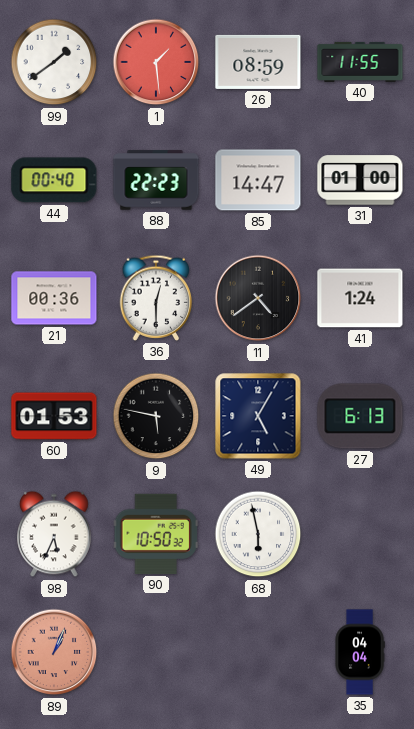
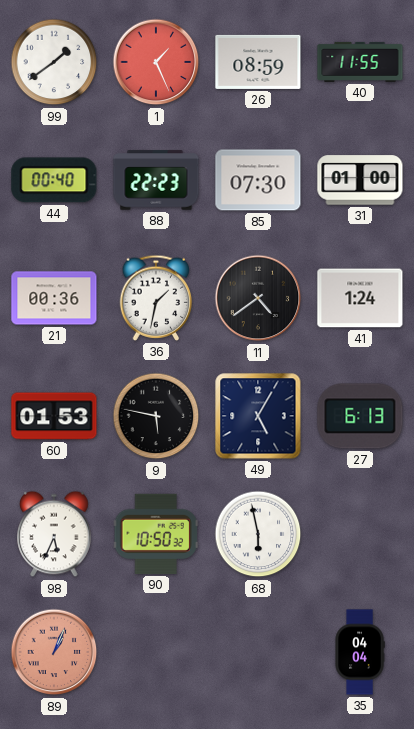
1: 1:29 -> 1:26 (156, 62)
85: 14:47 -> 07:30 (258, 180)
36: 12:30 -> 1:32 (156, 298)
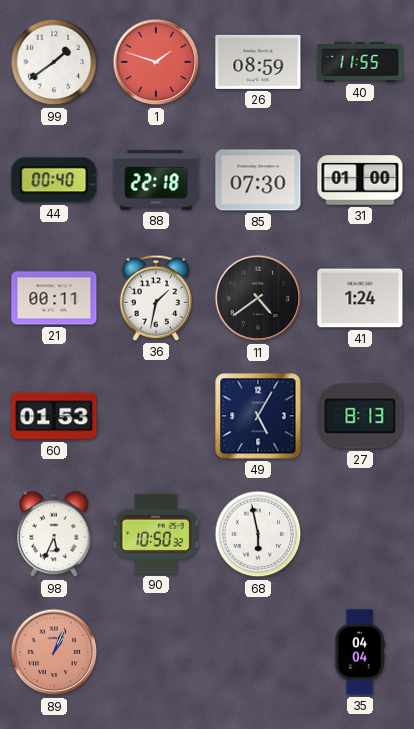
1: 1:26 -> 1:48 (156, 62)
88: 22:23 -> 22:18 (156, 180)
21: 00:36 -> 00:11 (54, 298)
9: 5:47 -> none (156, 416)
27: 6:13 -> 8:13 (360, 416)
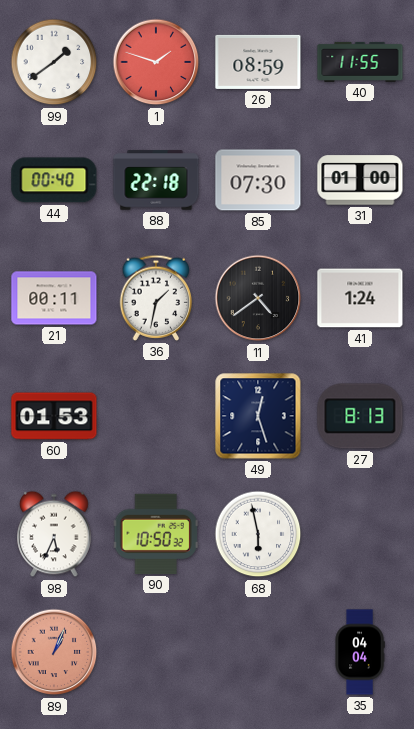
49: 5:05 -> 12:27 (258, 416)
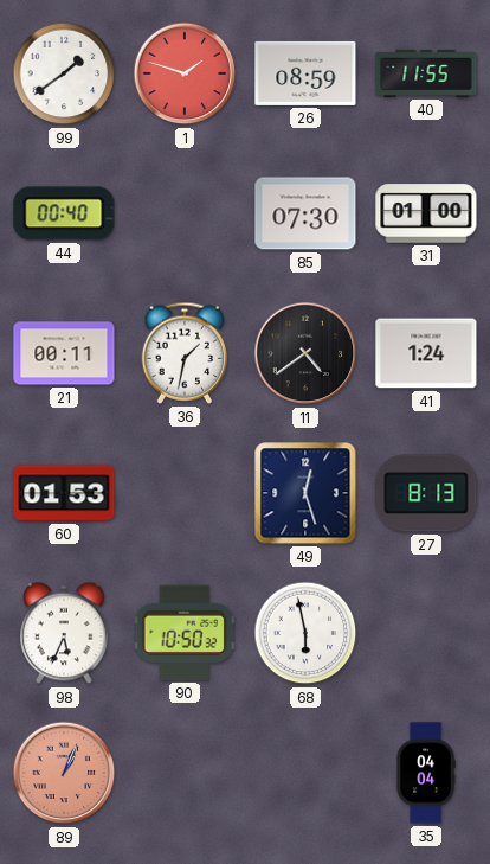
88: 22:18 -> none (156, 180)
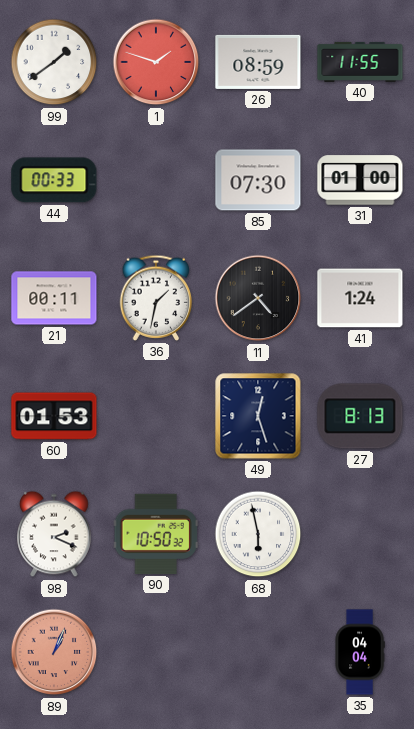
44: 00:40 -> 00:33 (54, 180)
98: 5:34 -> 2:19 (54, 534)
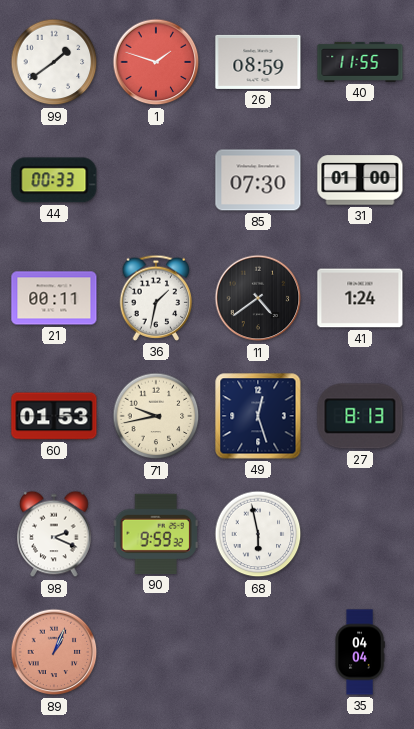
71: none -> 9:43 (156, 416)
90: 10:50 -> 9:59 (156, 534)
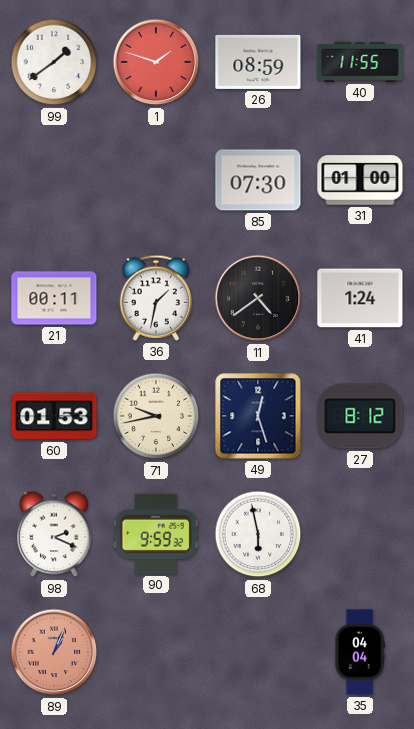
44: 00:33 -> none (54, 180)
27: 8:13 -> 8:12 (360, 416)
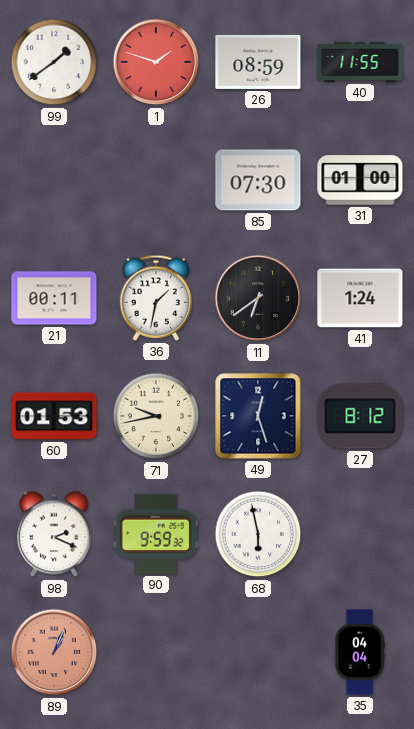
11: 4:39 -> 6:39 (258, 298)
